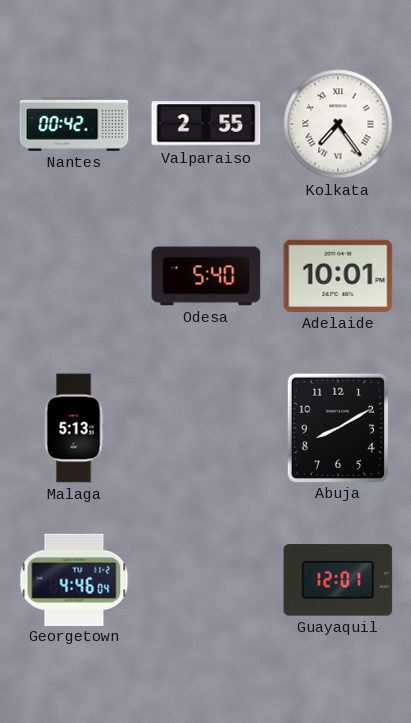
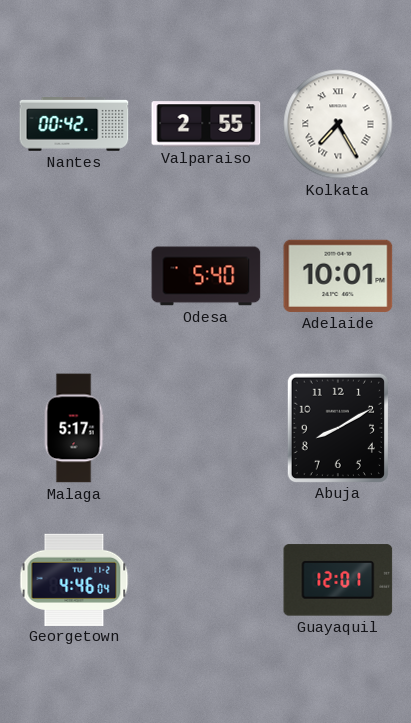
Kolkata: 7:24 -> 7:25 (338, 124)
Malaga: 5:13 -> 5:17 (74, 428)
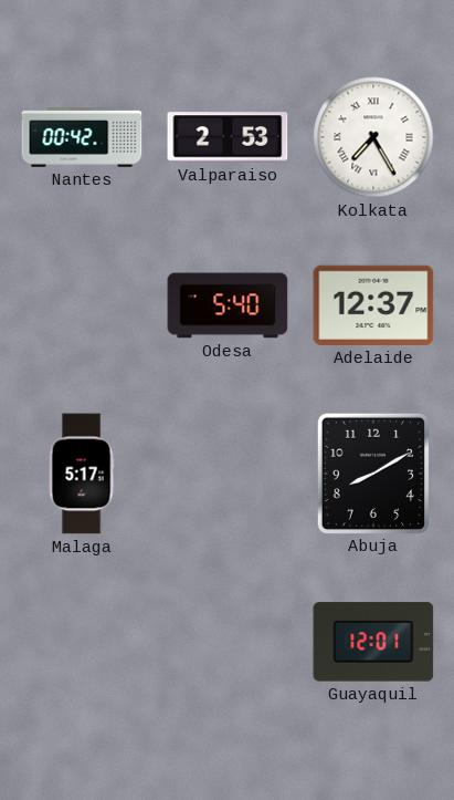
Valparaiso: 2:55 -> 2:53 (228, 137)
Adelaide: 10:01 -> 12:37 (373, 305)
Georgetown: 4:46 -> none (74, 579)
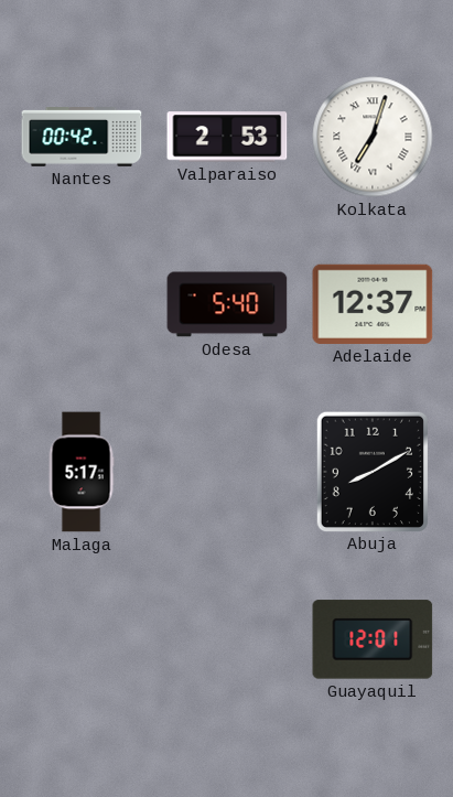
Kolkata: 7:25 -> 7:03 (373, 137)
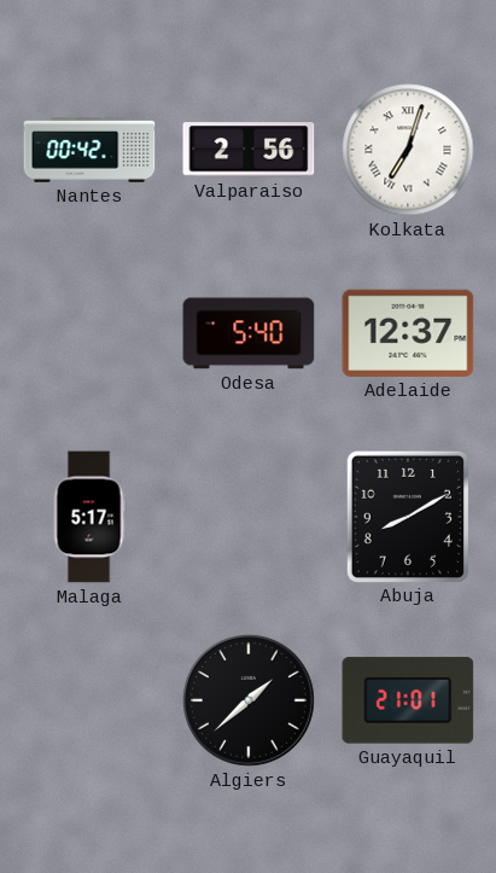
Valparaiso: 2:53 -> 2:56 (249, 150)
Algiers: none -> 1:38 (249, 700)
Guayaquil: 12:01 -> 21:01 (408, 700)
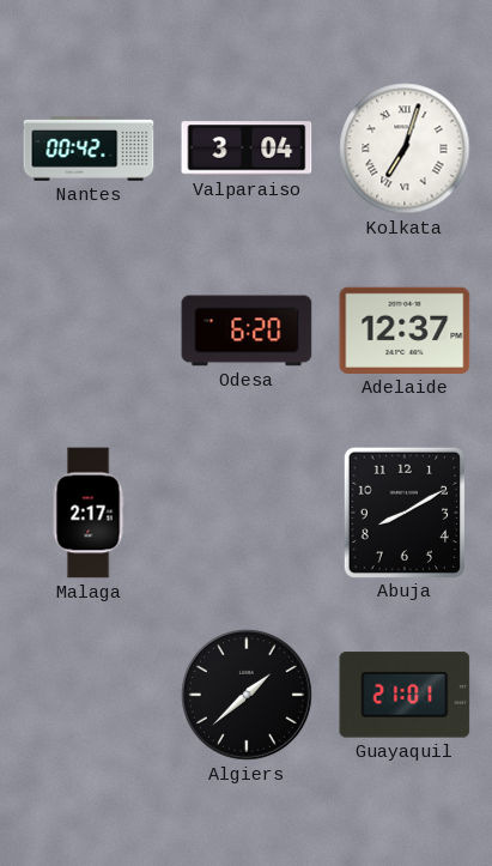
Valparaiso: 2:56 -> 3:04 (247, 149)
Odesa: 5:40 -> 6:20 (247, 331)
Malaga: 5:17 -> 2:17 (89, 513)
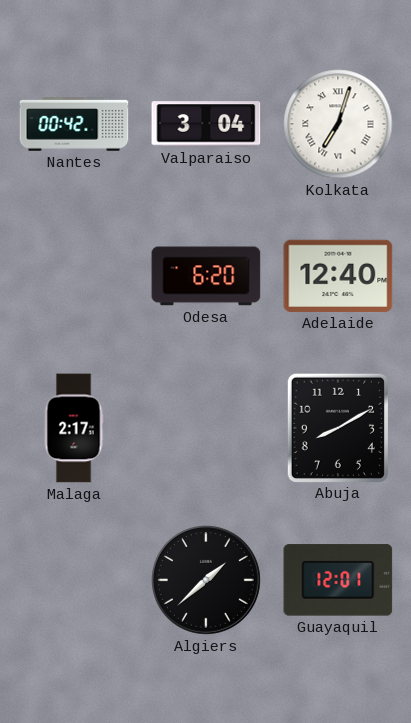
Adelaide: 12:37 -> 12:40 (338, 276)
Guayaquil: 21:01 -> 12:01 (338, 580)
